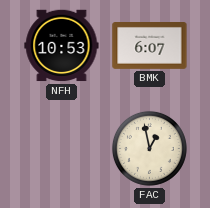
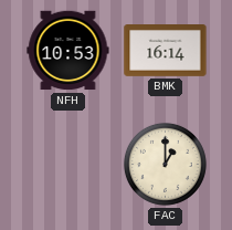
BMK: 6:07 -> 16:14 (166, 51)
FAC: 12:58 -> 1:00 (165, 164)
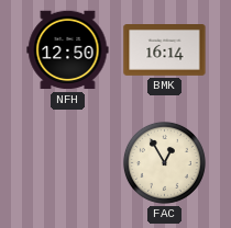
NFH: 10:53 -> 12:50 (68, 50)
FAC: 1:00 -> 12:55 (164, 162)
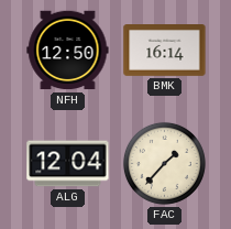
ALG: none -> 12:04 (68, 164)
FAC: 12:55 -> 1:37 (164, 163)
